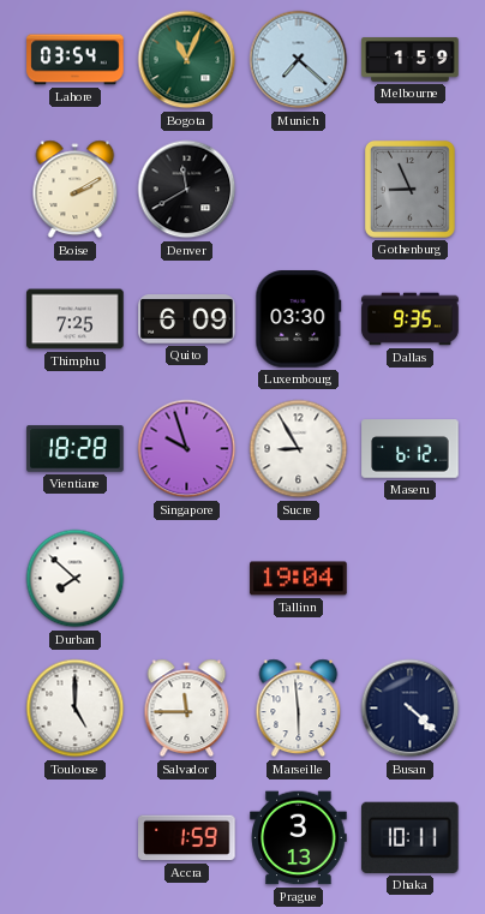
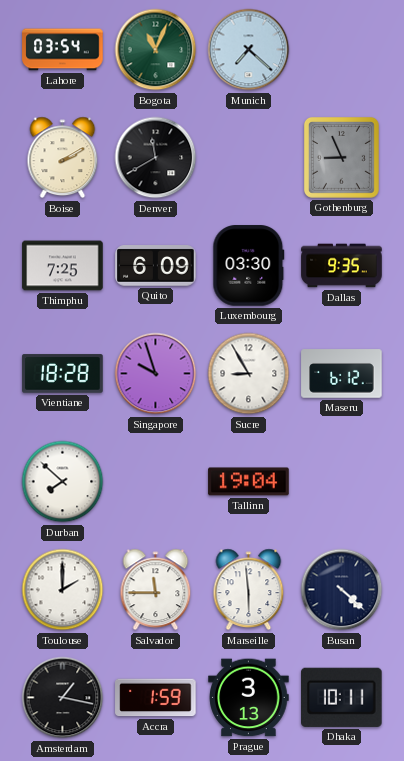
Melbourne: 1:59 -> none (411, 60)
Toulouse: 5:00 -> 2:00 (63, 590)
Amsterdam: none -> 1:17 (63, 698)
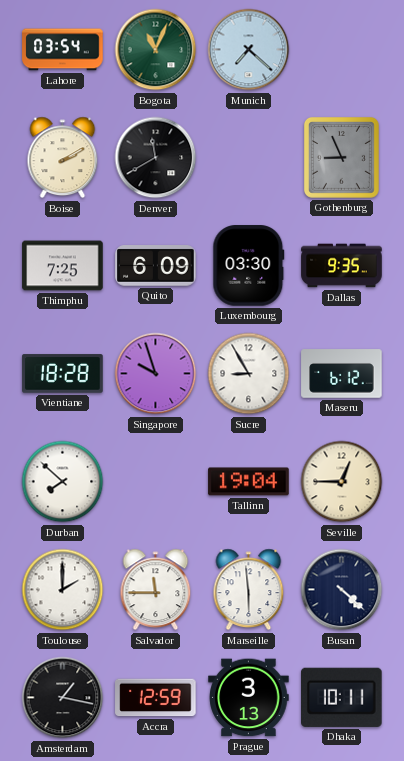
Seville: none -> 12:45 (342, 482)
Accra: 1:59 -> 12:59 (156, 698)
